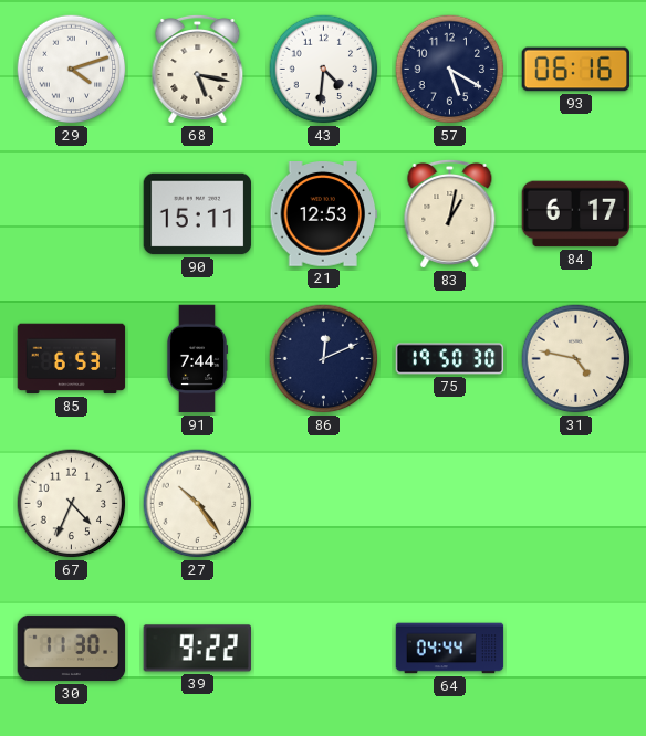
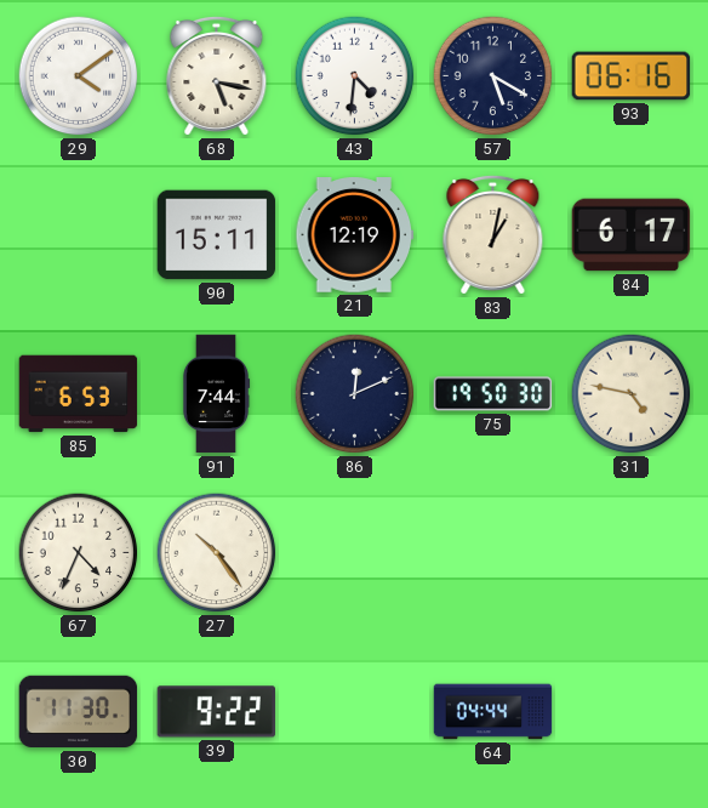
29: 4:12 -> 4:09 (79, 76)
21: 12:53 -> 12:19 (355, 235)
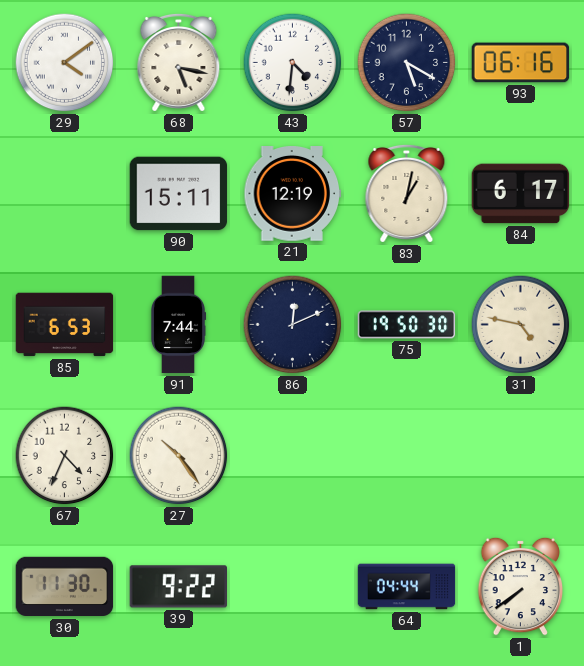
1: none -> 7:39 (521, 586)
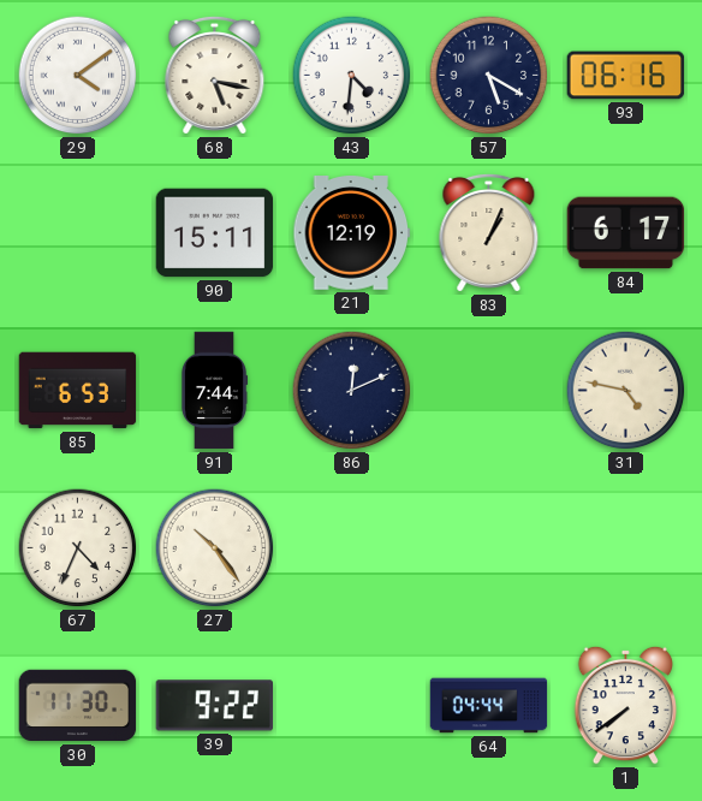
83: 1:02 -> 1:04 (489, 232)
75: 19:50 -> none (407, 325)
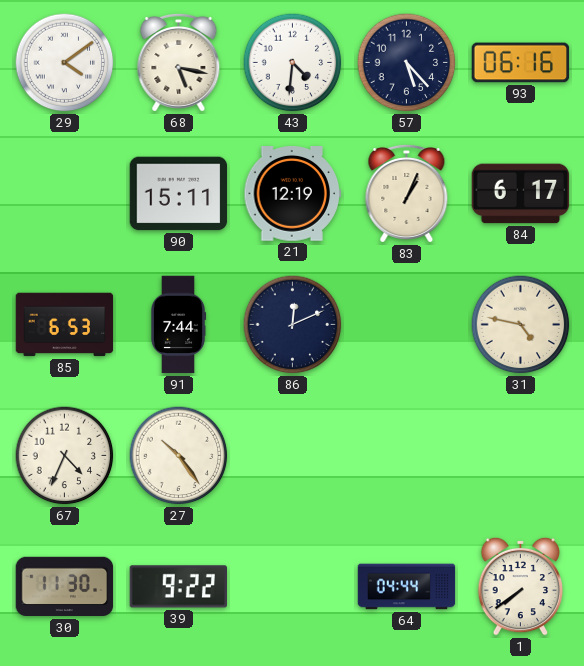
57: 5:20 -> 5:23 (407, 63)
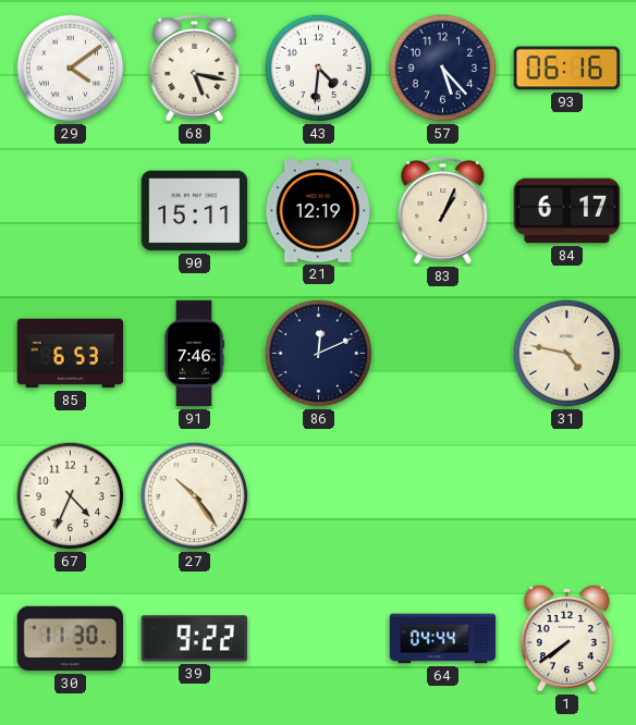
91: 7:44 -> 7:46 (194, 354)
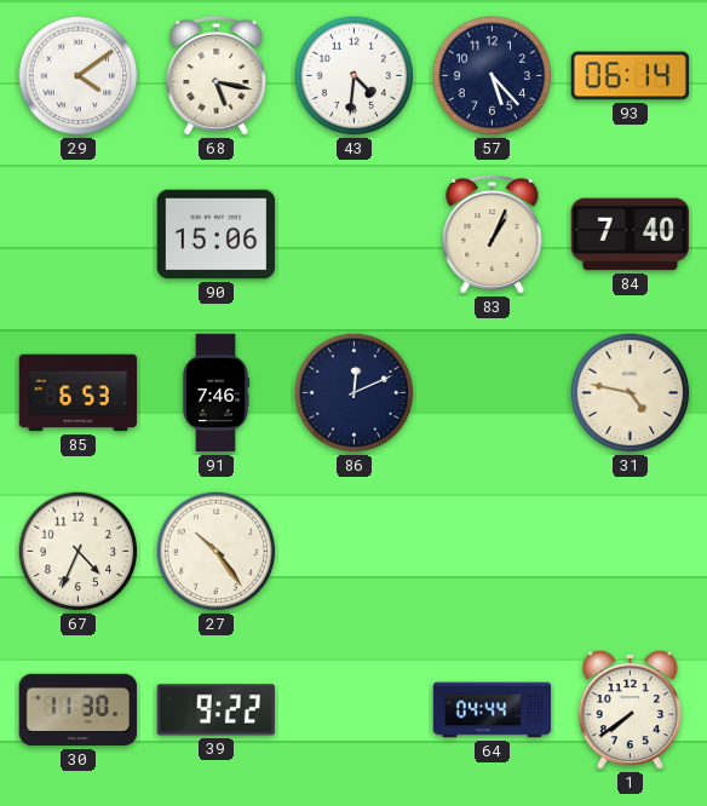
93: 06:16 -> 06:14 (631, 76)
90: 15:11 -> 15:06 (217, 235)
21: 12:19 -> none (319, 211)
84: 6:17 -> 7:40 (631, 235)
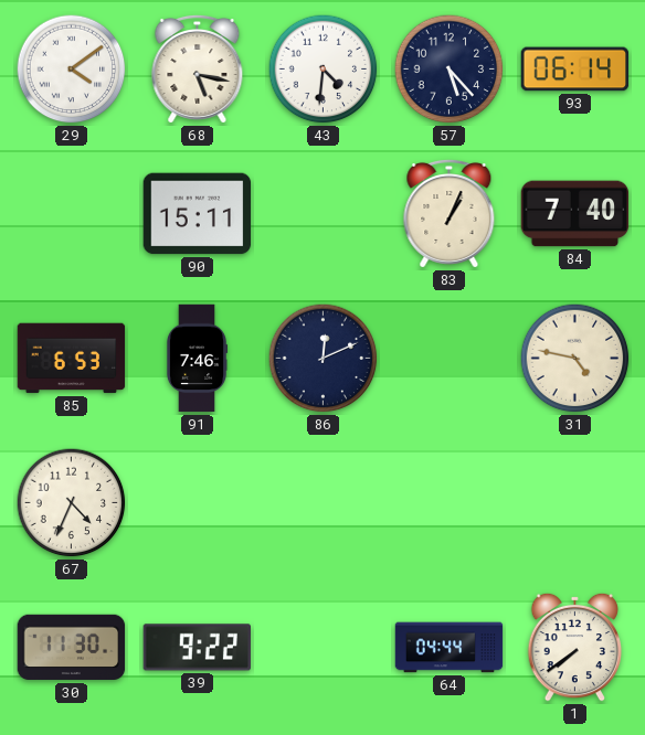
90: 15:06 -> 15:11 (198, 214)
27: 10:24 -> none (217, 552)
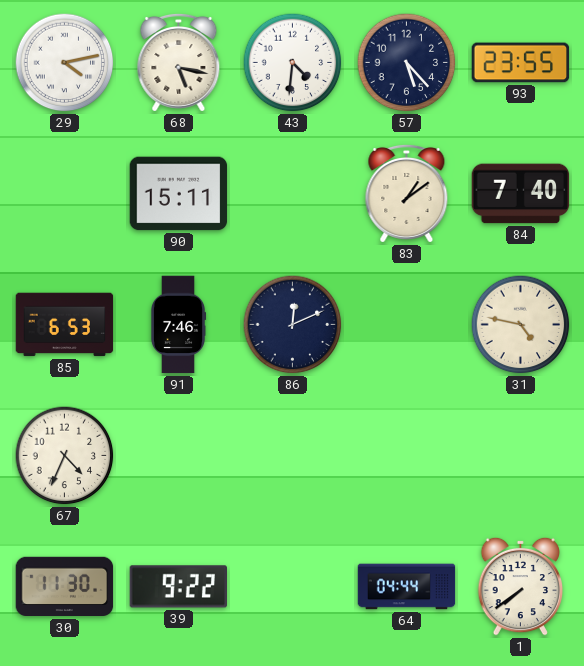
29: 4:09 -> 4:13 (65, 63)
93: 06:14 -> 23:55 (521, 63)
83: 1:04 -> 1:09 (407, 193)
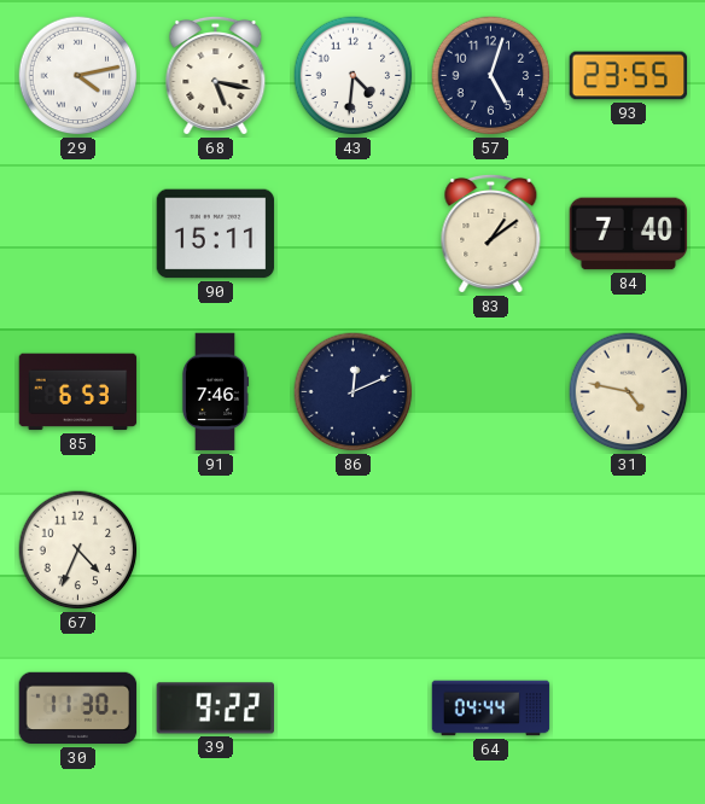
57: 5:23 -> 5:03 (491, 76)
1: 7:39 -> none (521, 586)
